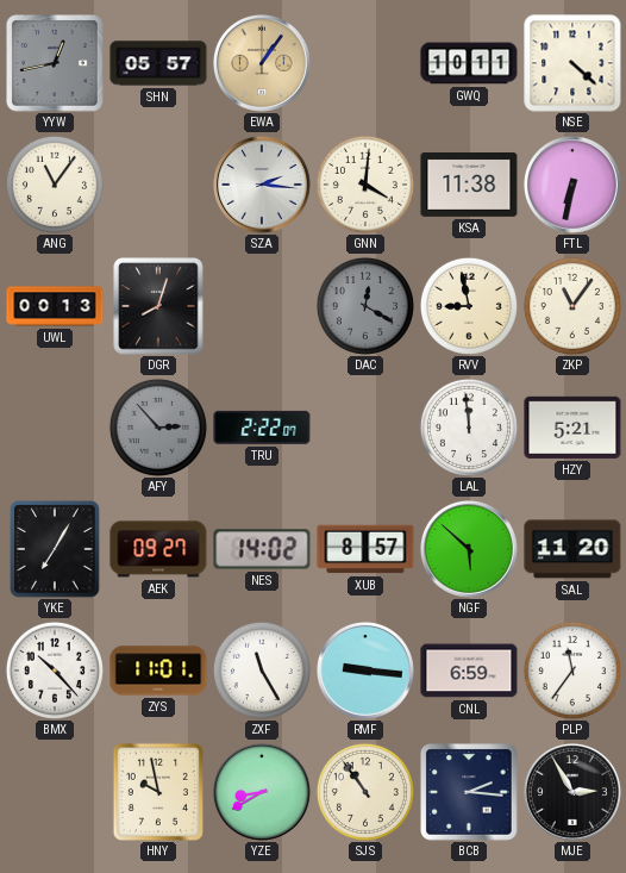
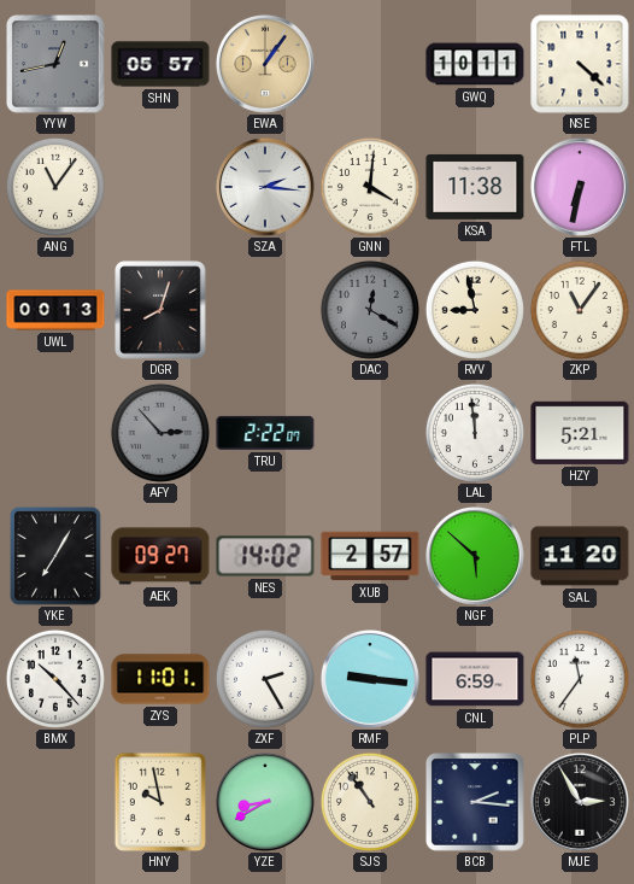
XUB: 8:57 -> 2:57 (370, 556)
ZXF: 11:25 -> 2:25 (265, 679)
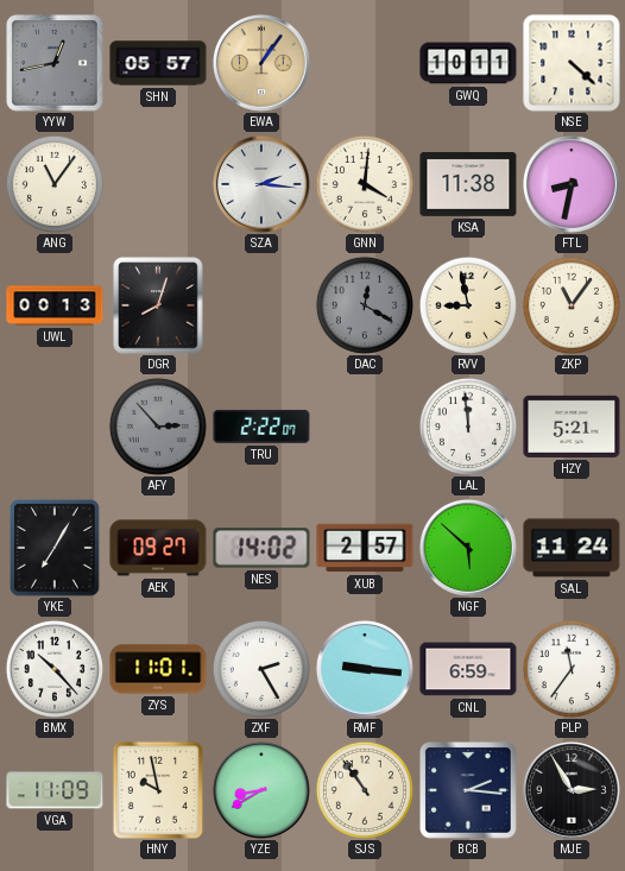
FTL: 6:32 -> 8:32 (572, 185)
SAL: 11:20 -> 11:24 (572, 548)
VGA: none -> 11:09 (55, 790)
